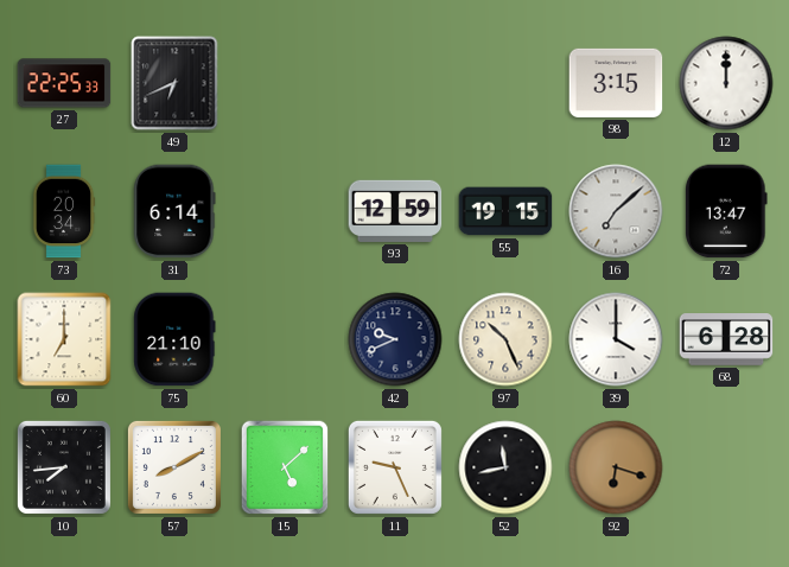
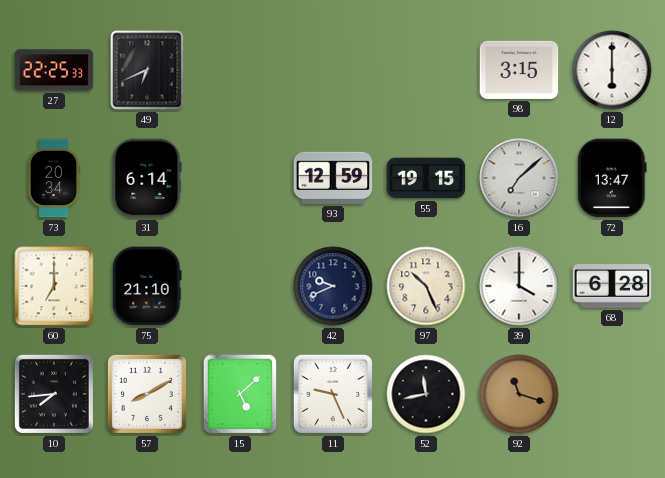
12: 12:00 -> 6:00 (612, 70)
92: 6:18 -> 11:18 (519, 394)
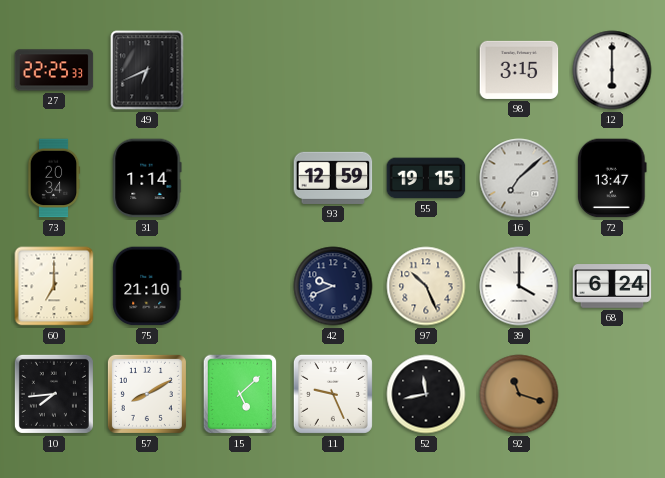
31: 6:14 -> 1:14 (147, 178)
68: 6:28 -> 6:24 (612, 286)
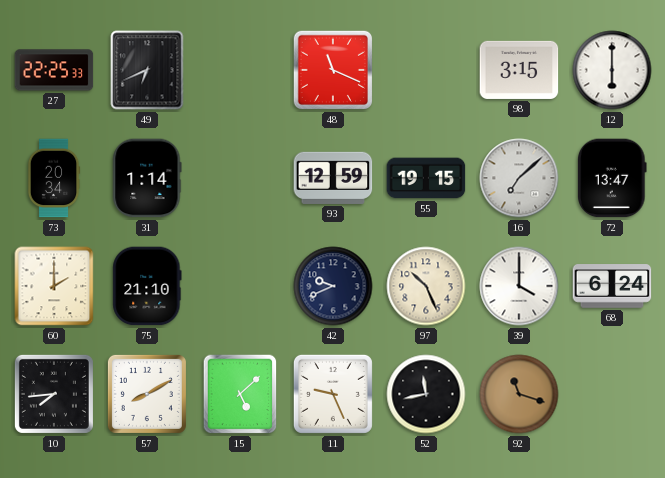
48: none -> 11:19 (333, 70)
60: 7:00 -> 2:00 (54, 286)
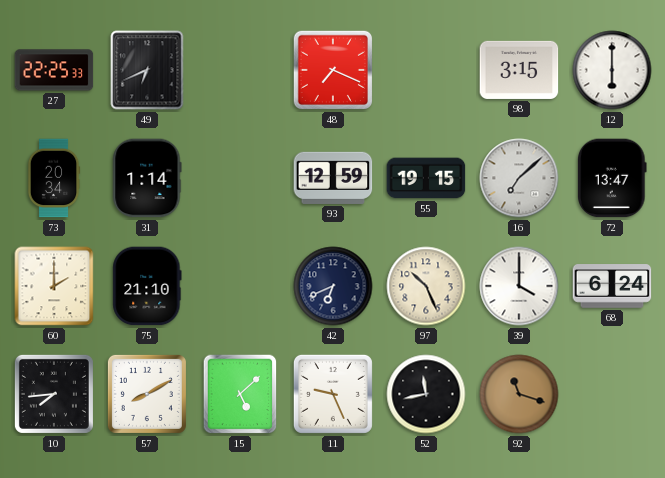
48: 11:19 -> 7:19 (333, 70)
42: 9:41 -> 6:41 (333, 286)
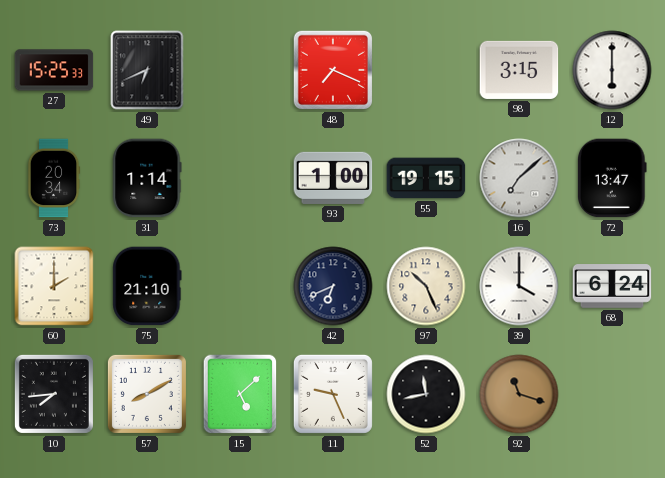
27: 22:25 -> 15:25 (54, 70)
93: 12:59 -> 1:00 (333, 178)
